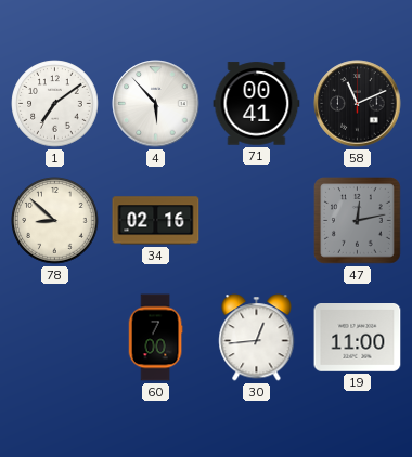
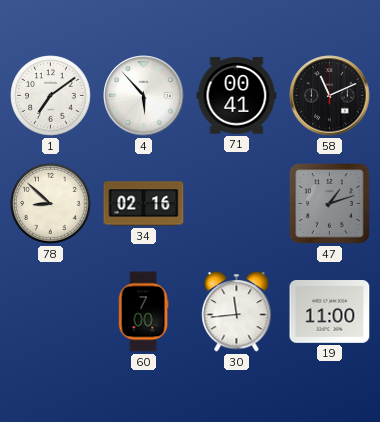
47: 12:13 -> 1:12 (330, 204)
30: 12:44 -> 11:44 (237, 312)
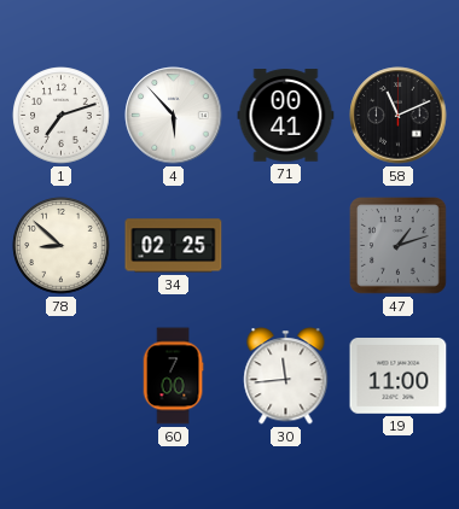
1: 7:09 -> 7:12 (62, 116)
34: 02:16 -> 02:25 (174, 246)
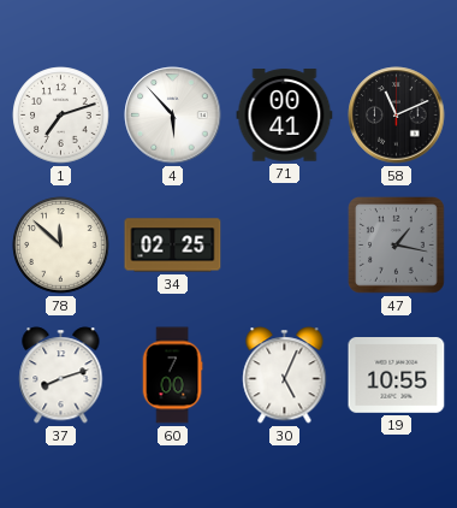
78: 8:52 -> 11:52 (61, 246)
47: 1:12 -> 1:17 (397, 246)
37: none -> 8:12 (61, 376)
30: 11:44 -> 5:04 (285, 376)
19: 11:00 -> 10:55 (397, 376)
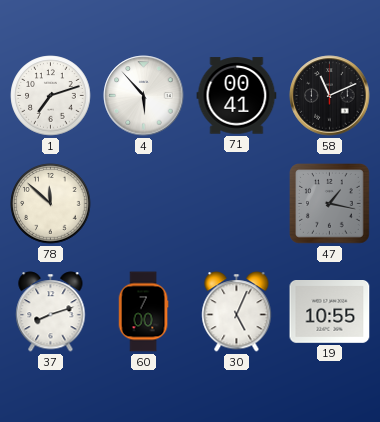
34: 02:25 -> none (173, 246)
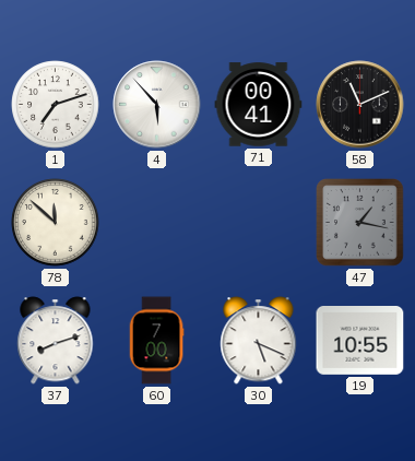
30: 5:04 -> 5:19 (259, 341)
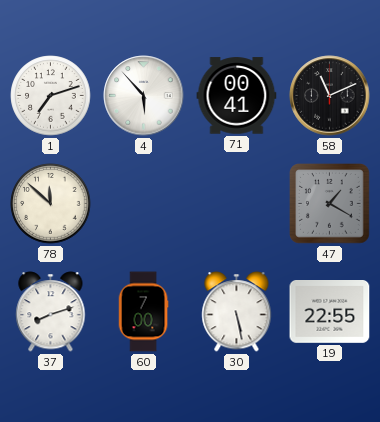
47: 1:17 -> 1:20 (330, 204)
30: 5:19 -> 5:28 (237, 312)
19: 10:55 -> 22:55 (330, 312)
